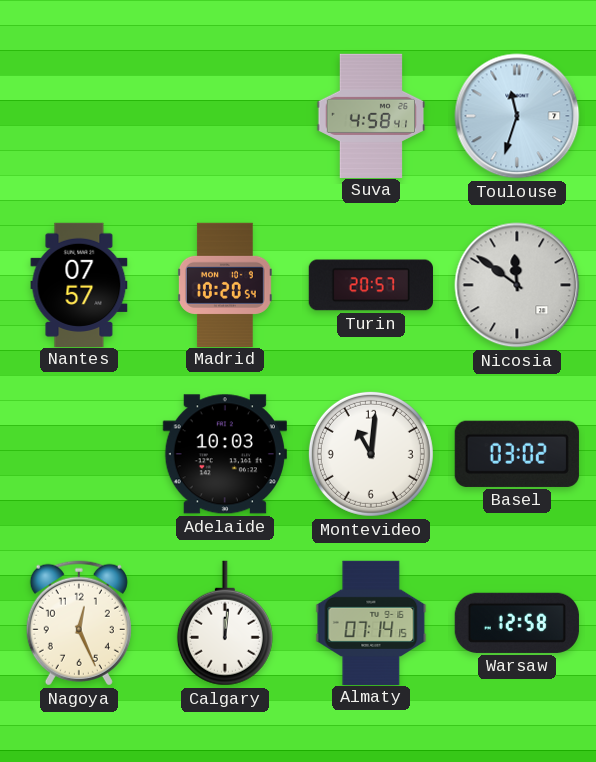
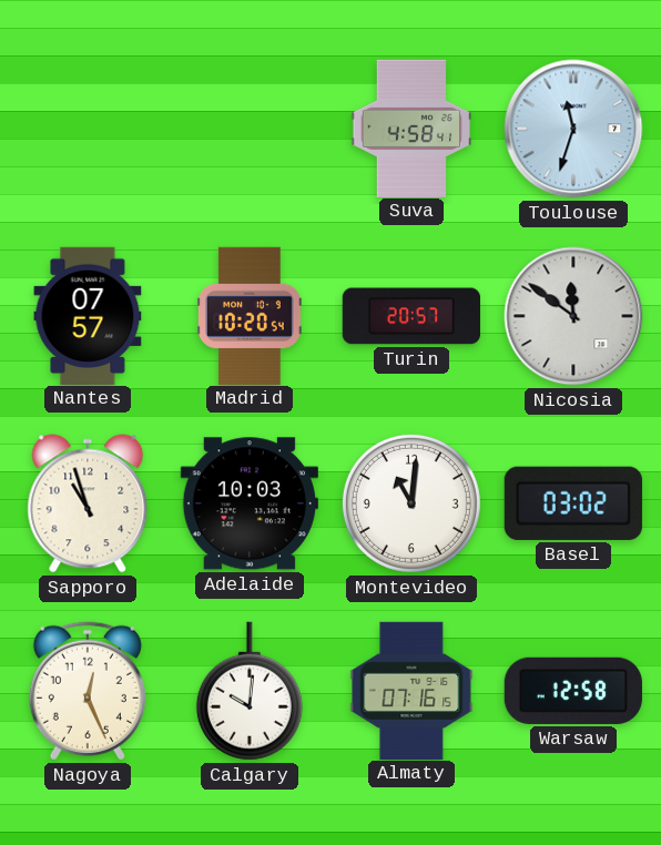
Sapporo: none -> 10:57 (88, 503)
Calgary: 12:01 -> 10:01 (250, 691)
Almaty: 07:14 -> 07:16 (411, 690)
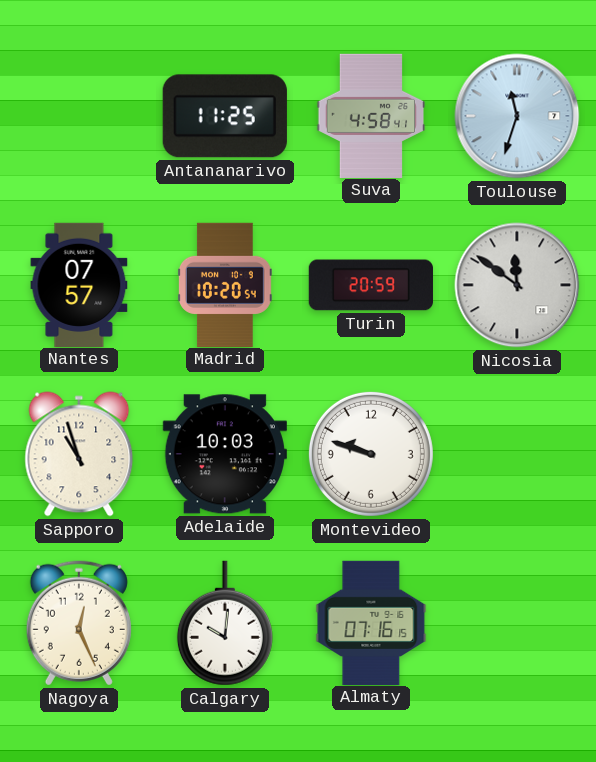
Antananarivo: none -> 11:25 (225, 116)
Turin: 20:57 -> 20:59 (371, 285)
Montevideo: 11:01 -> 9:48 (371, 454)
Basel: 03:02 -> none (573, 503)
Warsaw: 12:58 -> none (573, 691)
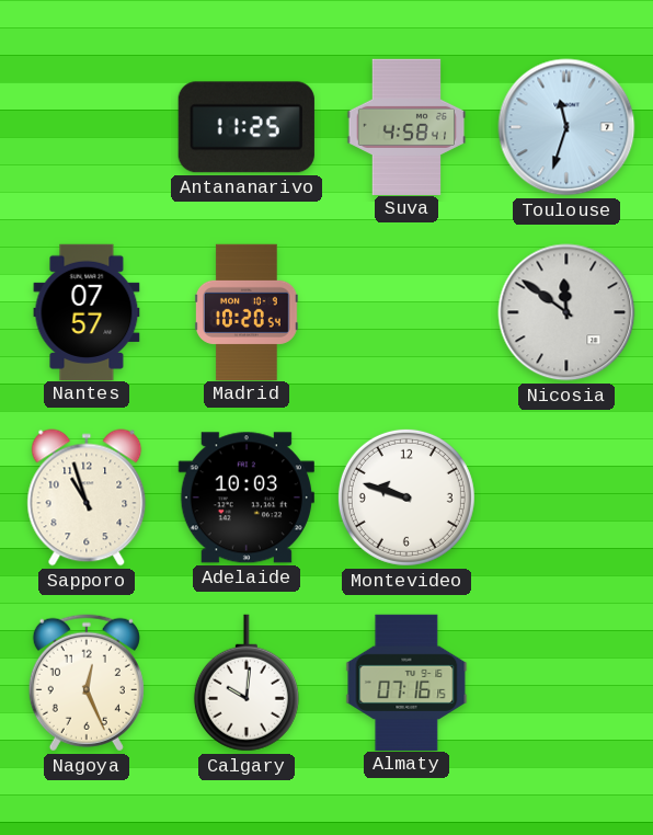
Turin: 20:59 -> none (371, 285)
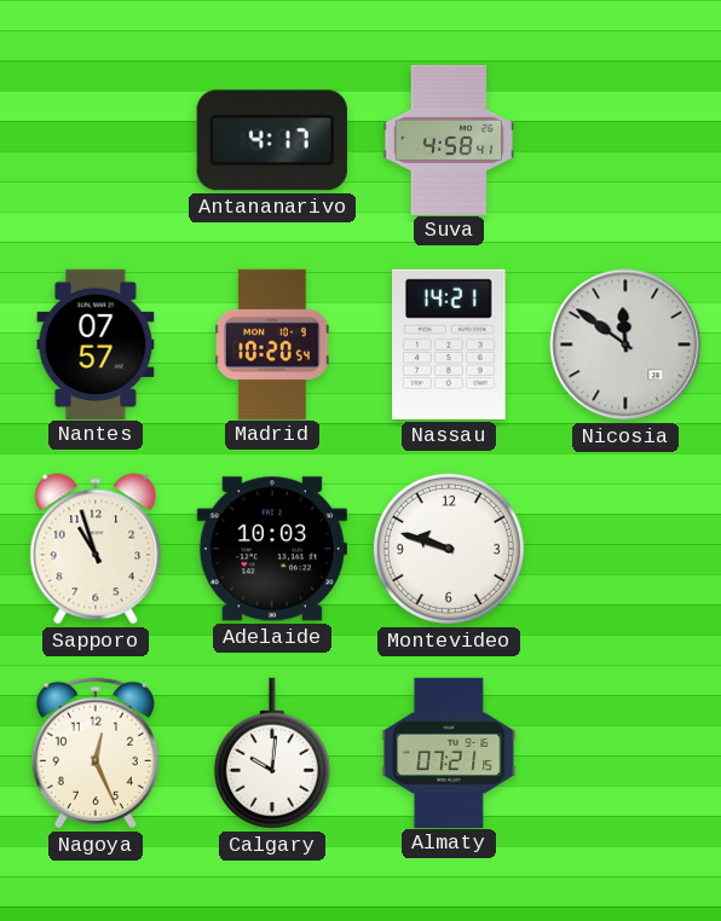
Antananarivo: 11:25 -> 4:17 (272, 140)
Toulouse: 11:33 -> none (566, 127)
Nassau: none -> 14:21 (450, 344)
Almaty: 07:16 -> 07:21 (449, 752)
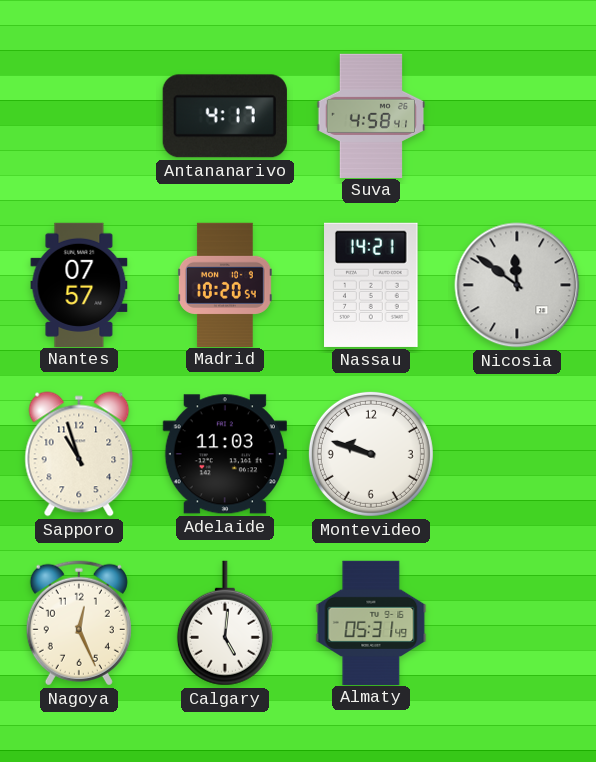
Adelaide: 10:03 -> 11:03 (225, 454)
Calgary: 10:01 -> 5:01 (225, 623)
Almaty: 07:21 -> 05:31 (371, 622)
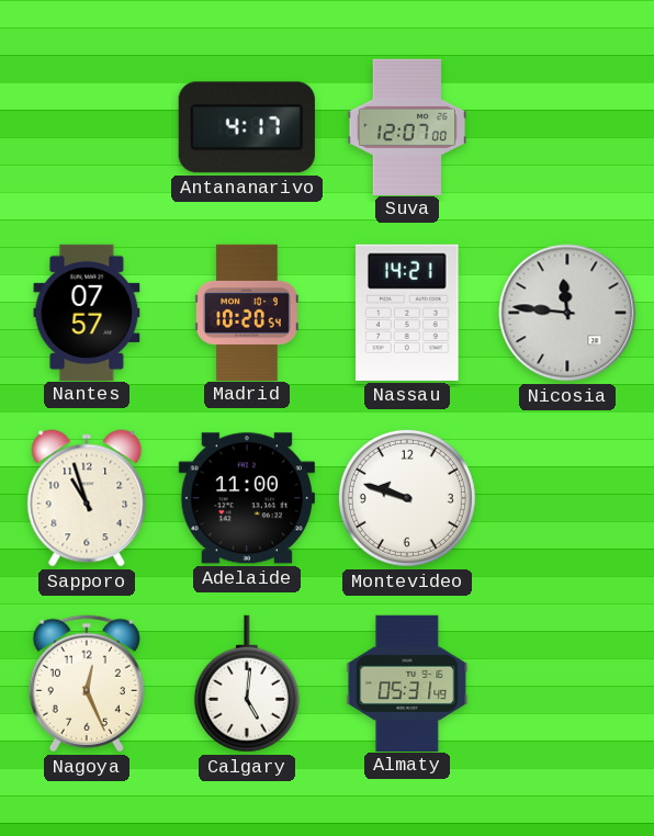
Suva: 4:58 -> 12:07 (407, 126)
Nicosia: 11:51 -> 11:46 (567, 313)
Adelaide: 11:03 -> 11:00 (247, 498)
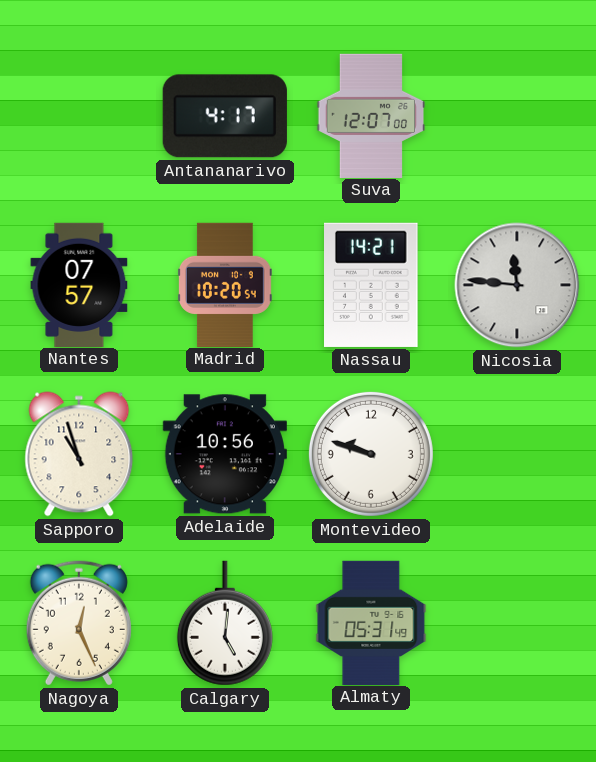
Adelaide: 11:00 -> 10:56 (225, 454)
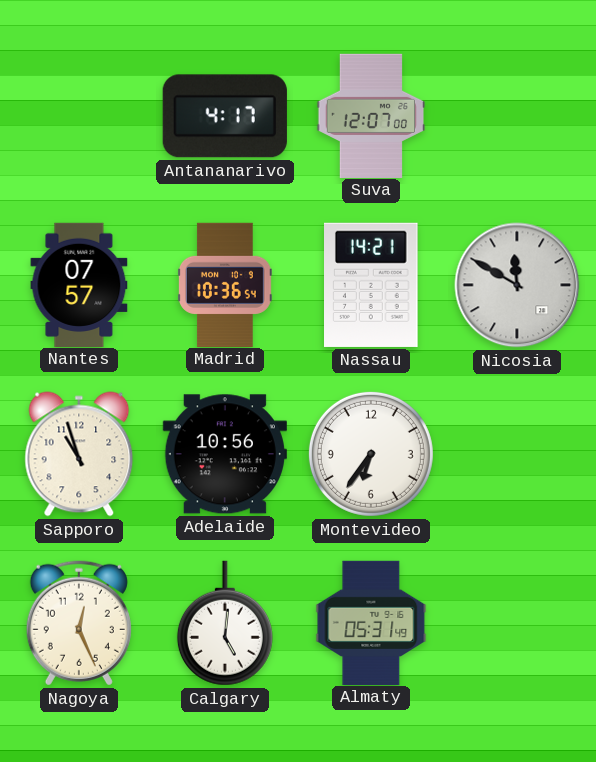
Madrid: 10:20 -> 10:36 (225, 284)
Nicosia: 11:46 -> 11:50 (517, 285)
Montevideo: 9:48 -> 6:36 (371, 454)
